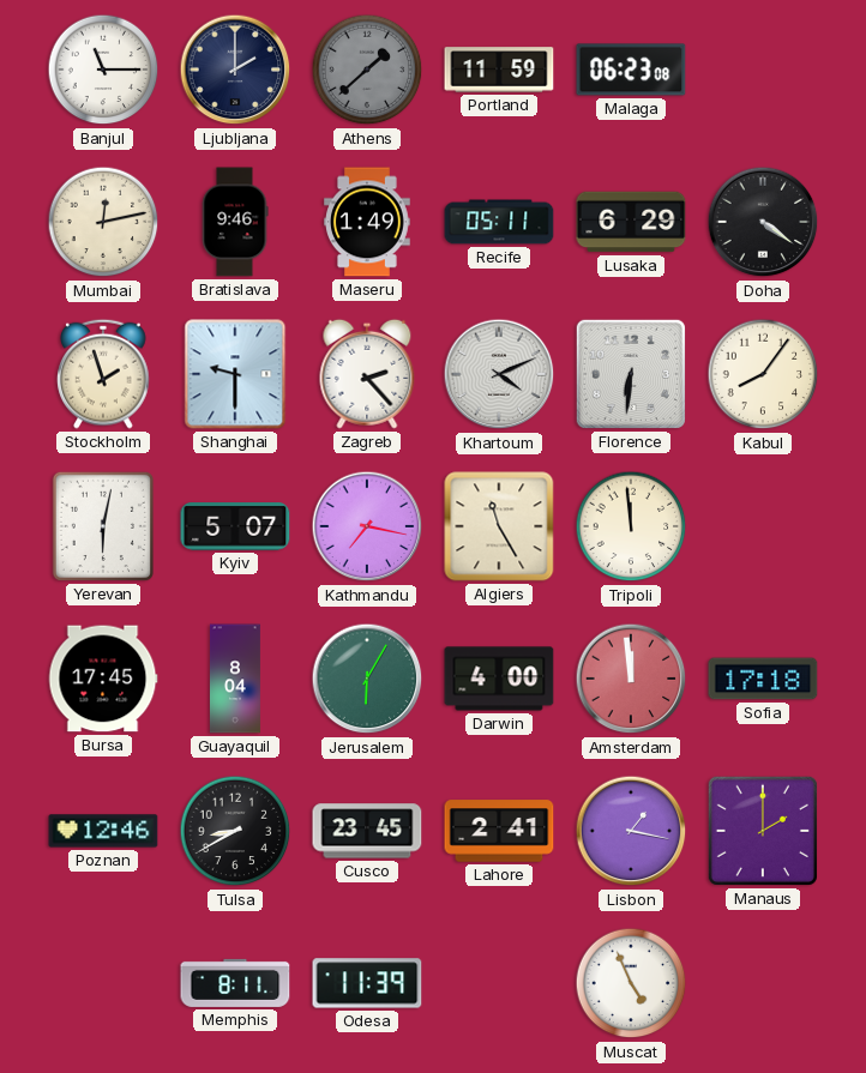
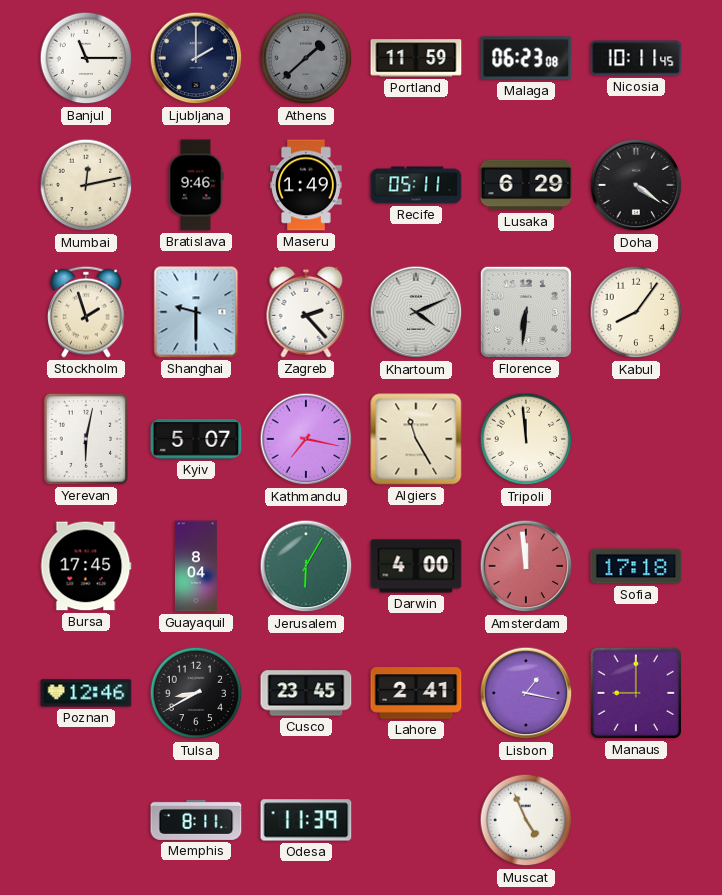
Nicosia: none -> 10:11 (636, 58)
Manaus: 2:00 -> 9:00 (636, 693)
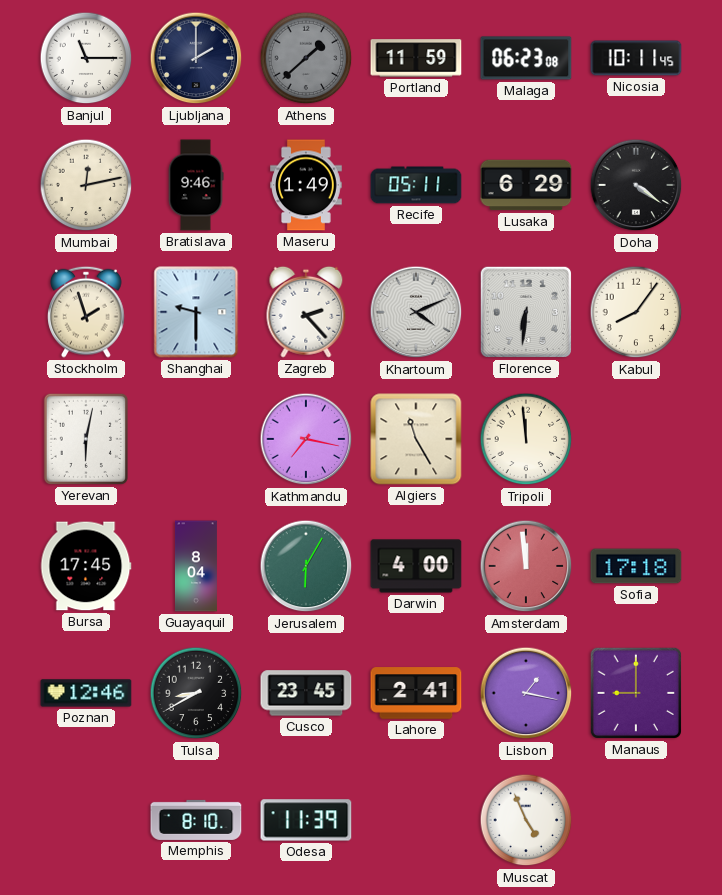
Kyiv: 5:07 -> none (196, 440)
Memphis: 8:11 -> 8:10 (196, 820)
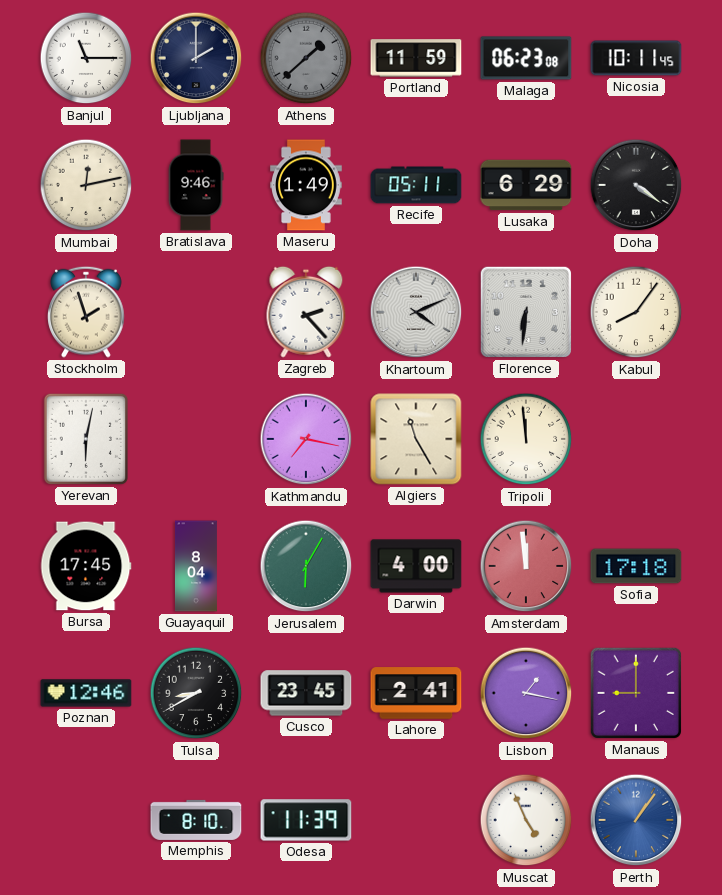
Shanghai: 9:30 -> none (196, 312)
Perth: none -> 1:06 (636, 820)
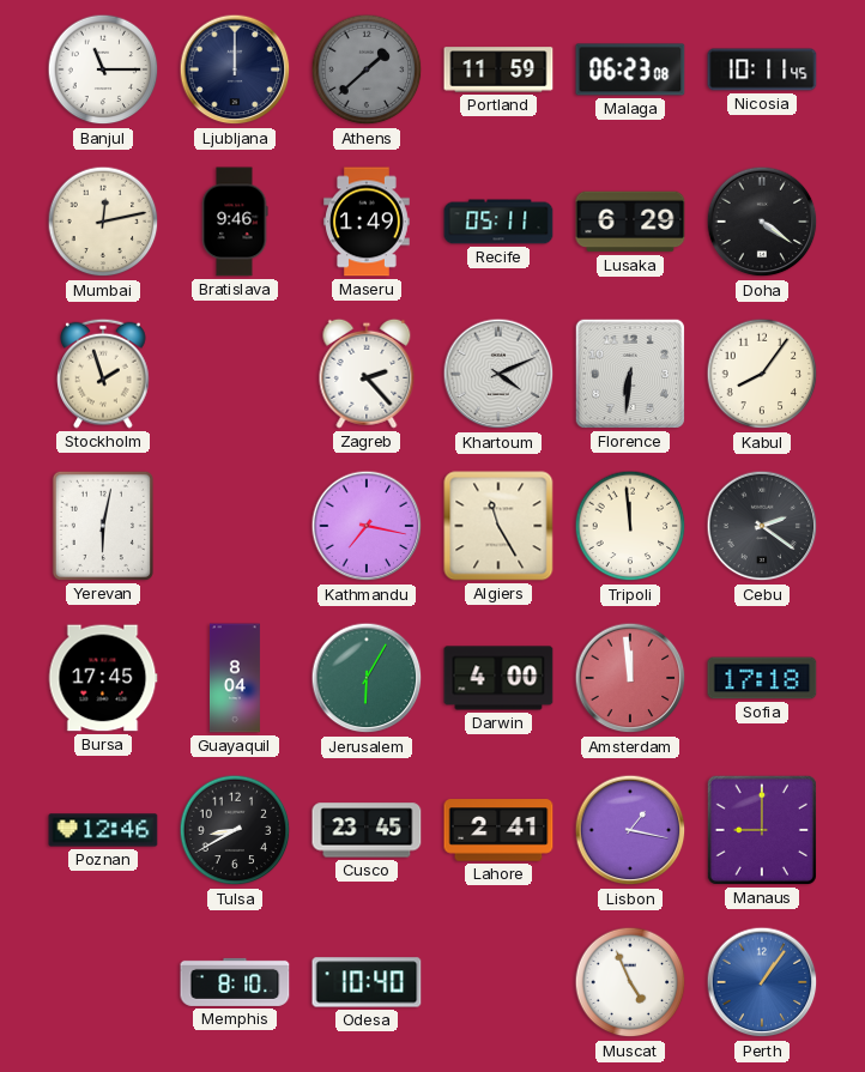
Ljubljana: 2:00 -> 12:00 (235, 69)
Cebu: none -> 2:21 (762, 526)
Odesa: 11:39 -> 10:40 (367, 982)
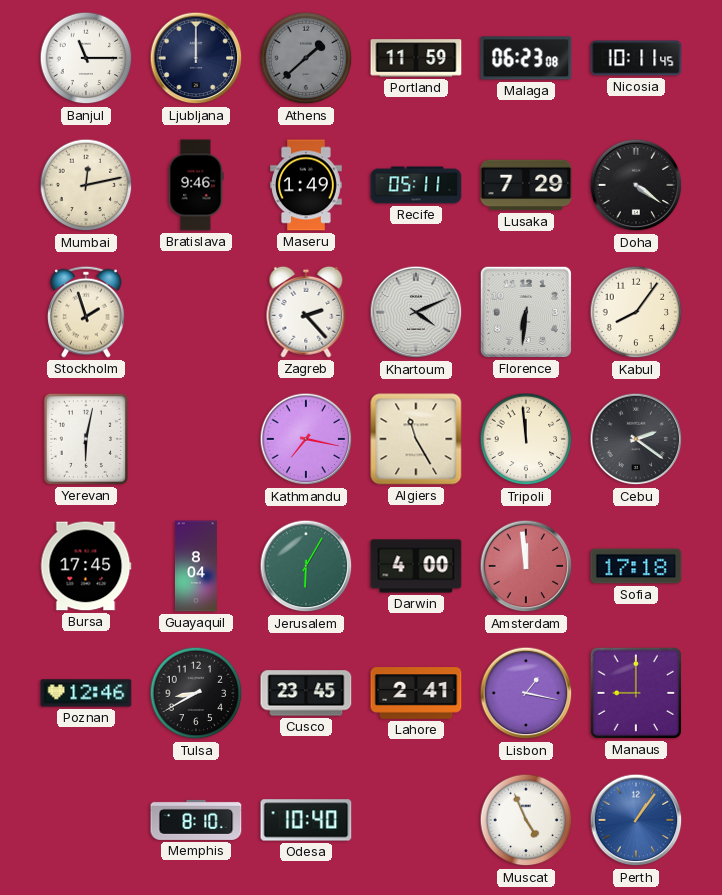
Lusaka: 6:29 -> 7:29 (526, 185)
